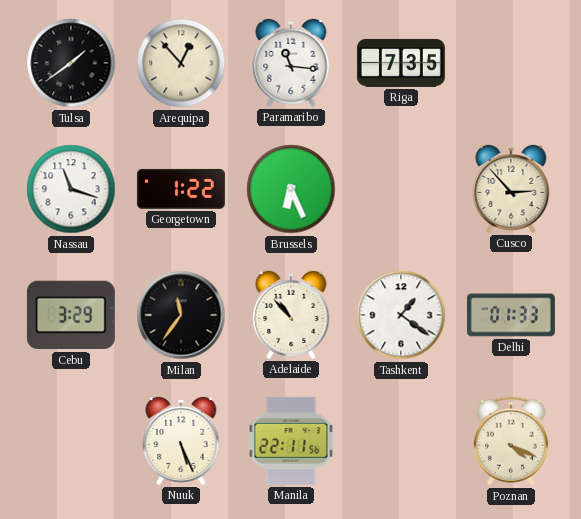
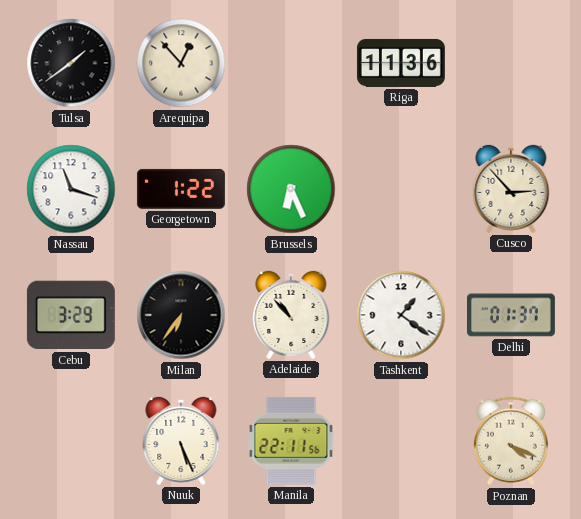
Paramaribo: 11:16 -> none (291, 63)
Riga: 7:35 -> 11:36 (401, 63)
Milan: 11:36 -> 6:36 (181, 315)
Delhi: 01:33 -> 01:37 (511, 315)
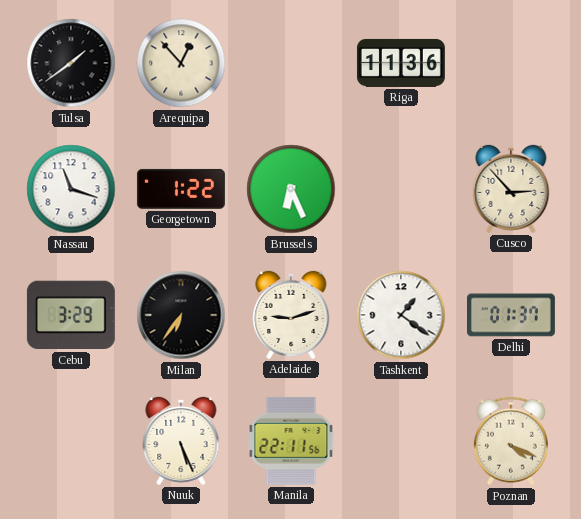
Adelaide: 10:53 -> 9:12 (291, 315)
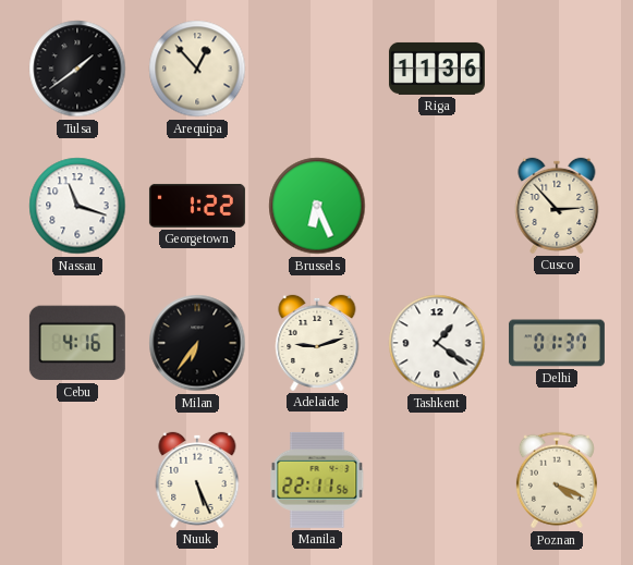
Cebu: 3:29 -> 4:16 (77, 343)
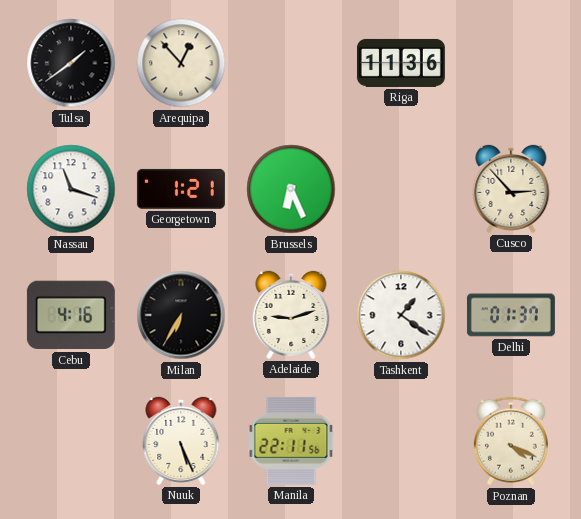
Georgetown: 1:22 -> 1:21 (181, 189)
Milan: 6:36 -> 6:35 (181, 315)
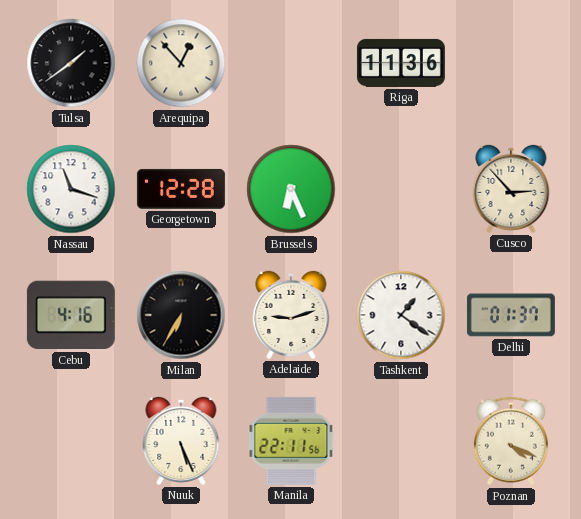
Georgetown: 1:21 -> 12:28 (181, 189)
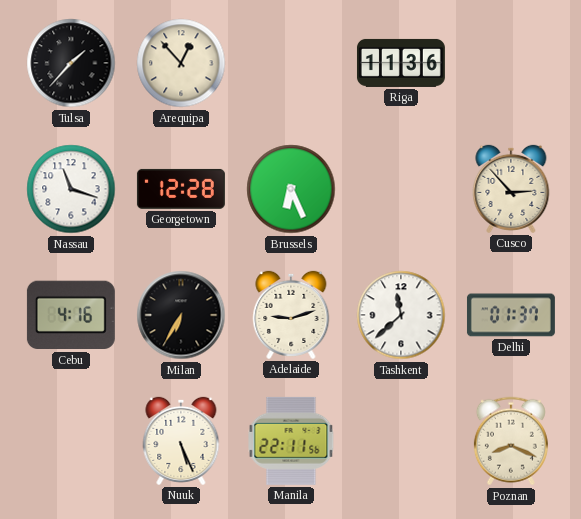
Tulsa: 1:39 -> 1:37 (71, 63)
Tashkent: 1:21 -> 11:38 (401, 315)
Poznan: 4:19 -> 8:19 (511, 441)
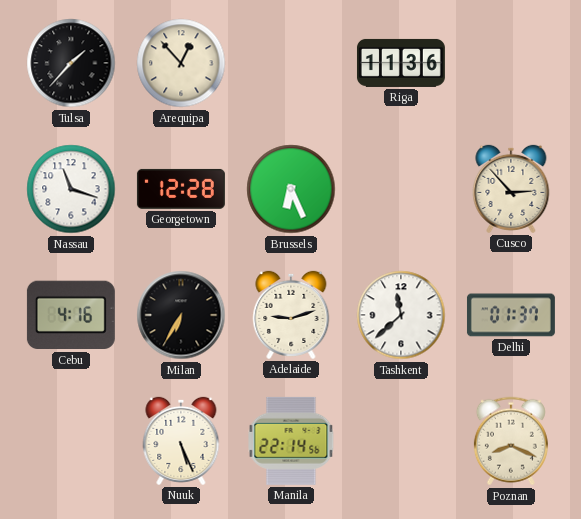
Manila: 22:11 -> 22:14 (291, 441)
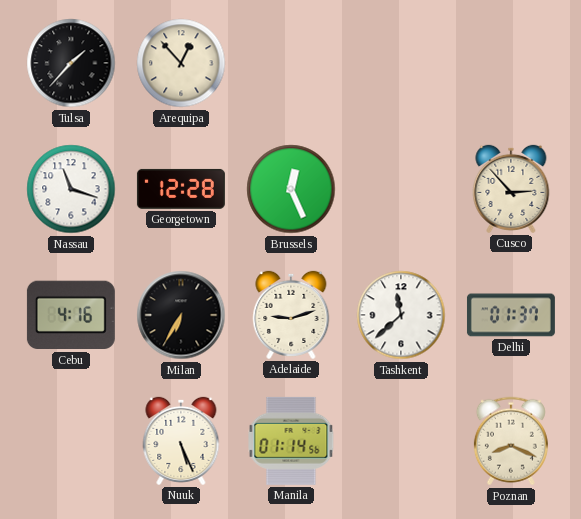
Riga: 11:36 -> none (401, 63)
Brussels: 6:26 -> 12:26 (291, 189)
Manila: 22:14 -> 01:14 (291, 441)
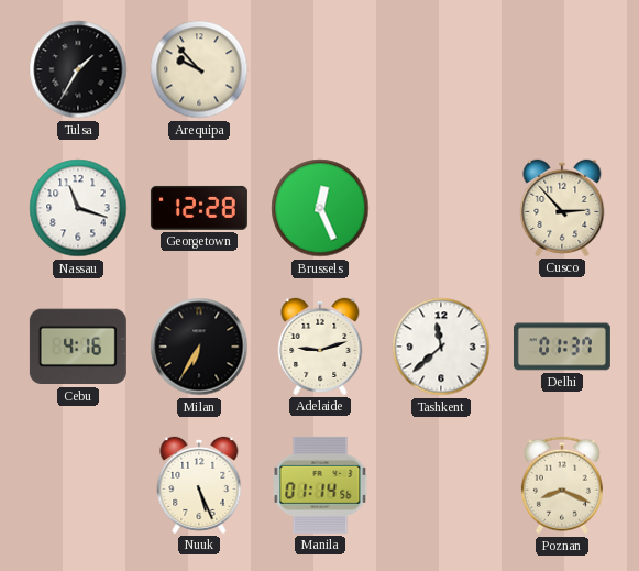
Tulsa: 1:37 -> 1:35 (78, 69)
Arequipa: 12:53 -> 9:53 (199, 69)
